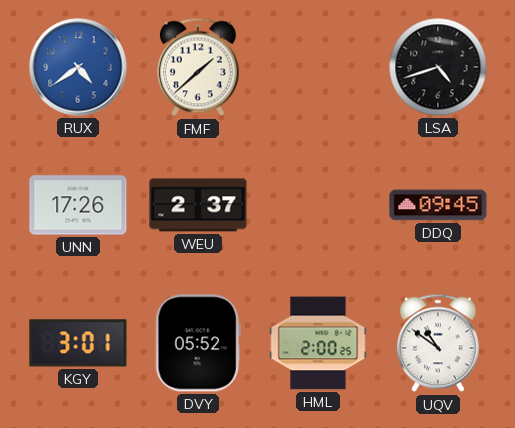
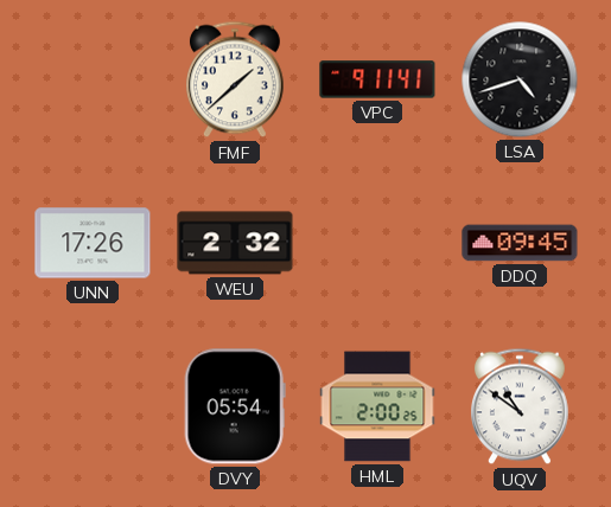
RUX: 4:39 -> none (78, 67)
VPC: none -> 9:11 (377, 79)
WEU: 2:37 -> 2:32 (235, 243)
KGY: 3:01 -> none (78, 343)
DVY: 05:52 -> 05:54 (235, 406)
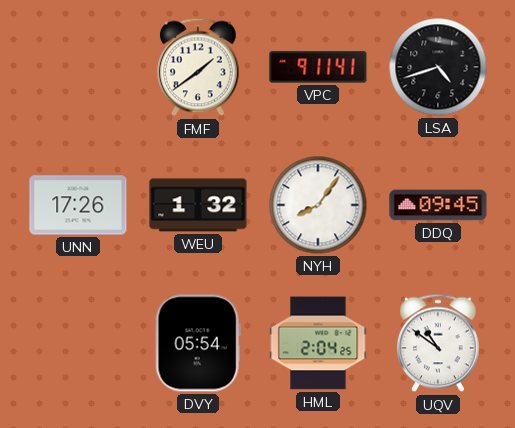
FMF: 1:38 -> 1:39 (199, 67)
WEU: 2:32 -> 1:32 (198, 205)
NYH: none -> 8:06 (318, 205)
HML: 2:00 -> 2:04 (318, 343)
